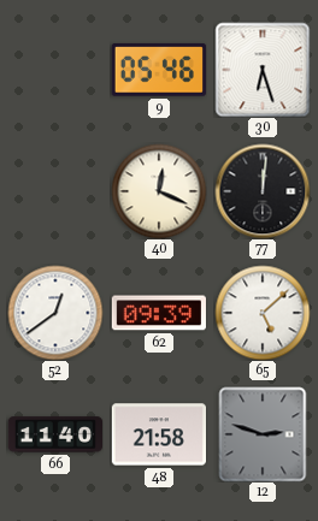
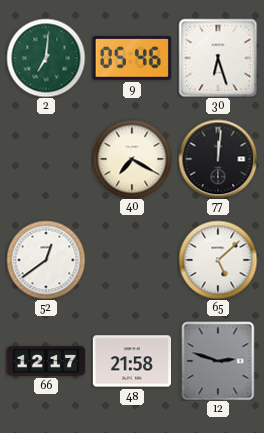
2: none -> 7:01 (46, 58)
40: 12:19 -> 7:20 (132, 159)
62: 09:39 -> none (159, 313)
66: 11:40 -> 12:17 (45, 361)
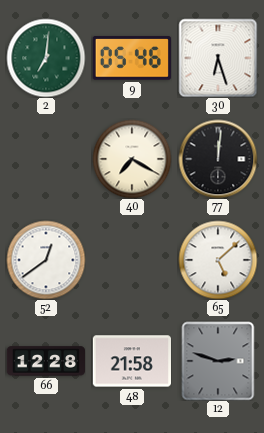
66: 12:17 -> 12:28 (45, 361)
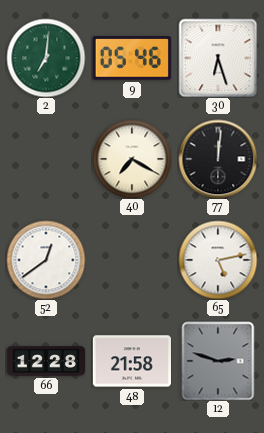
65: 5:08 -> 5:13 (218, 260)
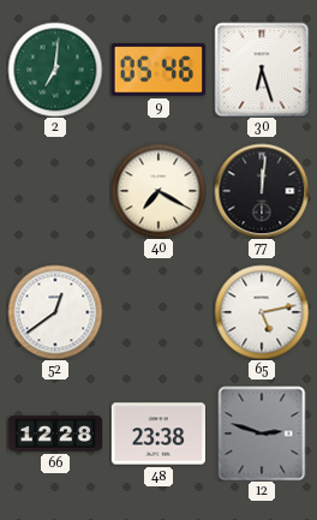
48: 21:58 -> 23:38 (157, 434)
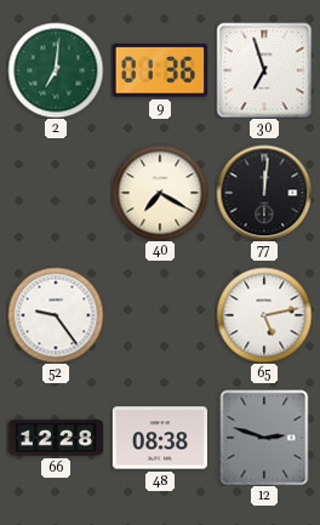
9: 05:46 -> 01:36 (160, 70)
30: 6:27 -> 6:57 (264, 70)
52: 12:39 -> 9:24 (56, 315)
48: 23:38 -> 08:38 (159, 438)
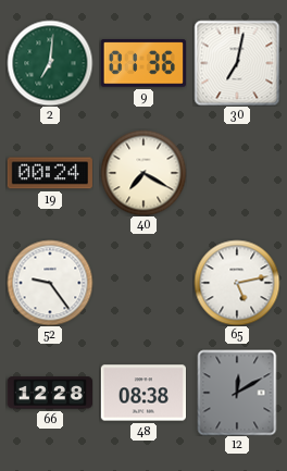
30: 6:57 -> 7:02 (237, 63)
19: none -> 00:24 (49, 173)
77: 12:01 -> none (264, 193)
12: 2:48 -> 12:10 (237, 393)
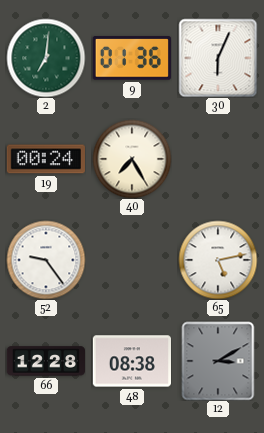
30: 7:02 -> 6:04 (218, 58)
40: 7:20 -> 7:25 (132, 159)
12: 12:10 -> 3:10 (218, 361)
